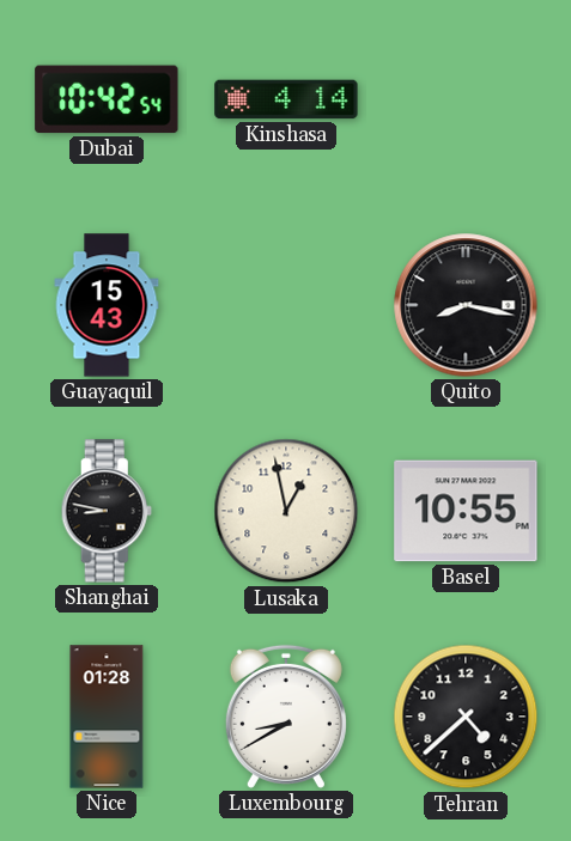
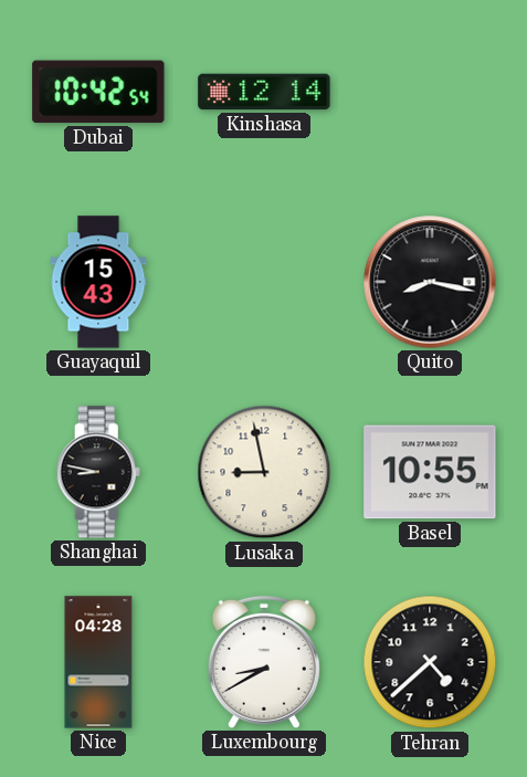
Kinshasa: 4:14 -> 12:14 (264, 92)
Lusaka: 12:58 -> 8:58 (264, 472)
Nice: 01:28 -> 04:28 (98, 662)
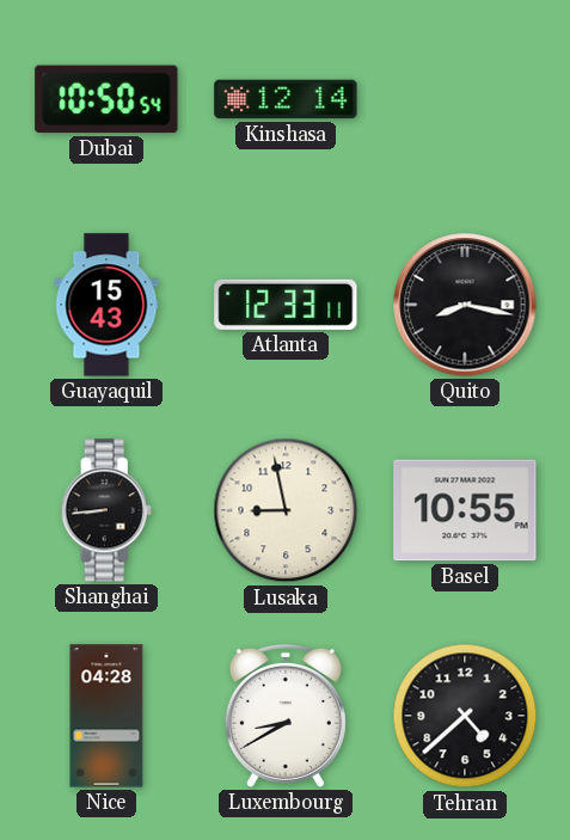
Dubai: 10:42 -> 10:50 (106, 99)
Atlanta: none -> 12:33 (286, 305)
Shanghai: 8:47 -> 8:44 (106, 510)
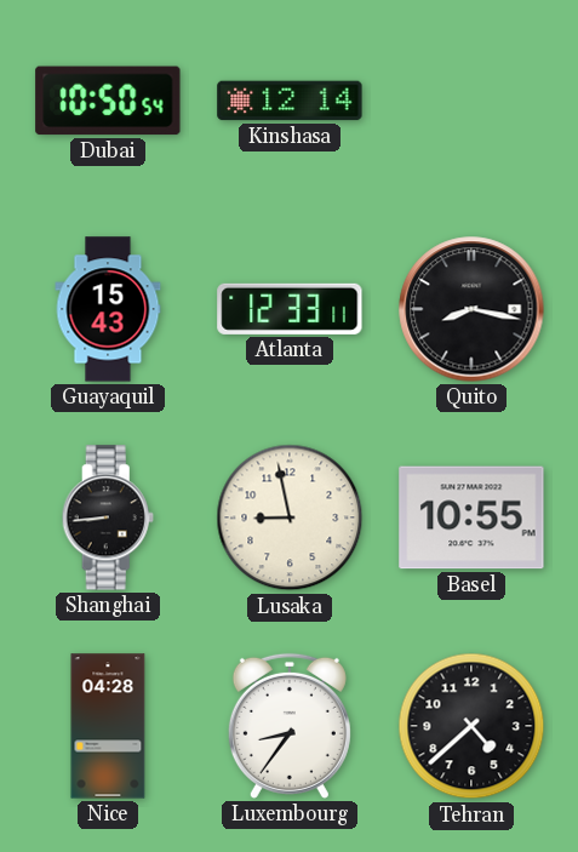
Luxembourg: 8:40 -> 8:36 (290, 726)
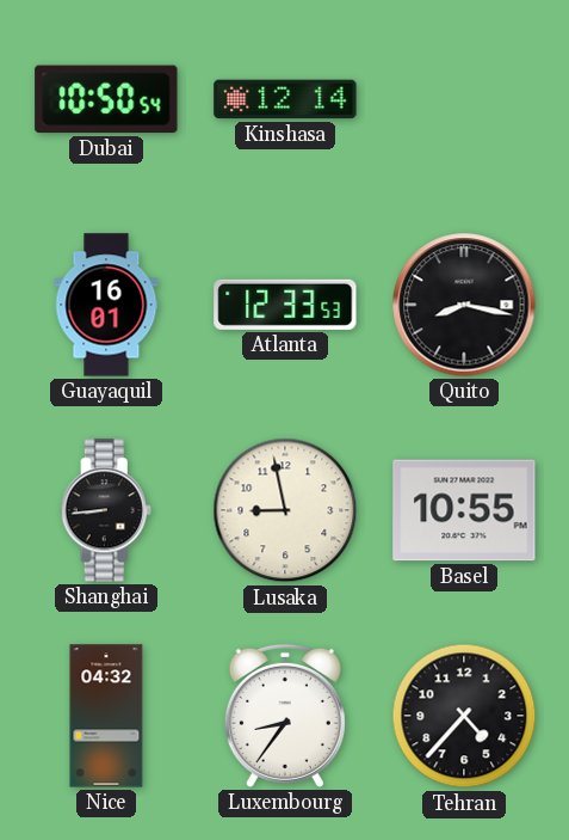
Guayaquil: 15:43 -> 16:01 (106, 305)
Atlanta: 12:33:11 -> 12:33:53 (285, 305)
Nice: 04:28 -> 04:32 (106, 716)
Tehran: 4:38 -> 4:37 (464, 716)
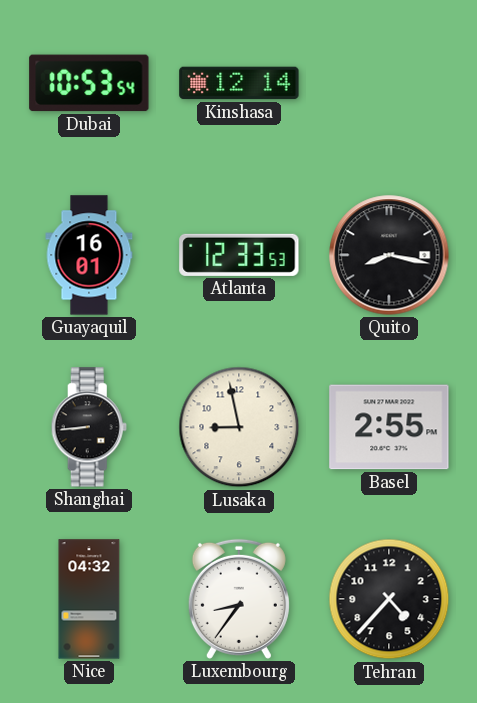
Dubai: 10:50 -> 10:53 (89, 83)
Basel: 10:55 -> 2:55 (389, 427)
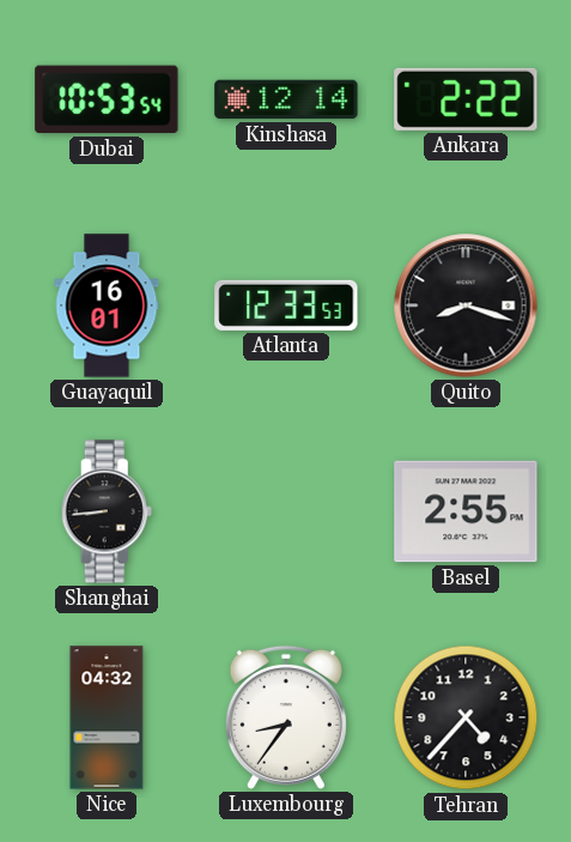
Ankara: none -> 2:22 (466, 99)
Quito: 8:17 -> 8:18 (466, 305)
Lusaka: 8:58 -> none (239, 427)
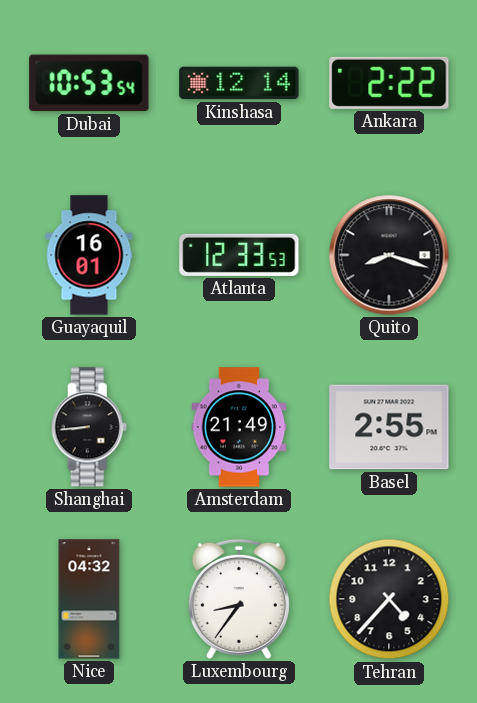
Amsterdam: none -> 21:49 (239, 427)
